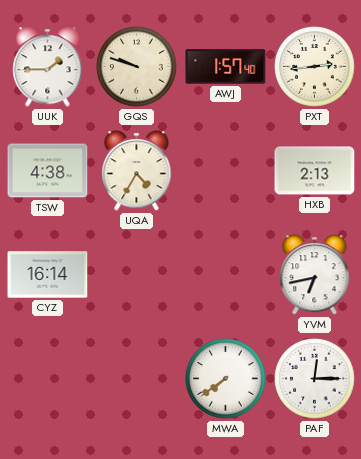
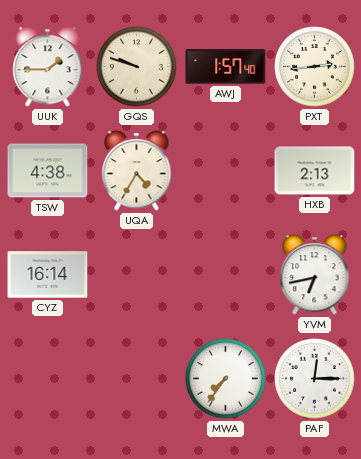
MWA: 7:39 -> 7:36 (226, 379)
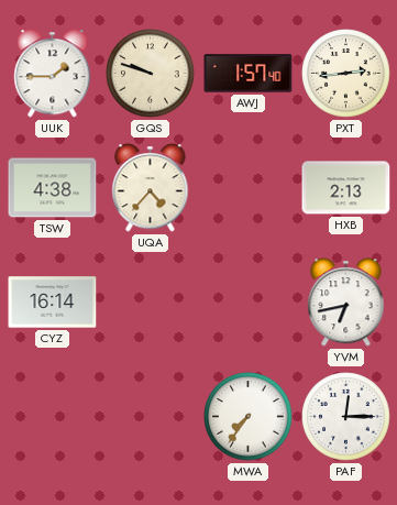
UQA: 4:35 -> 4:37 (151, 188)
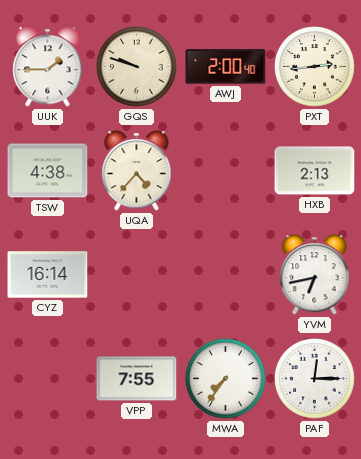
AWJ: 1:57 -> 2:00 (226, 67)
VPP: none -> 7:55 (137, 379)
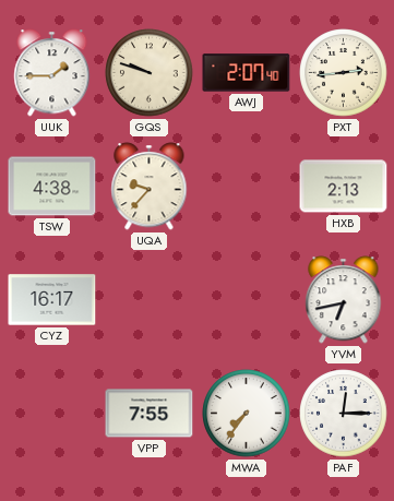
AWJ: 2:00 -> 2:07 (247, 73)
UQA: 4:37 -> 9:37 (150, 187)
CYZ: 16:14 -> 16:17 (52, 300)
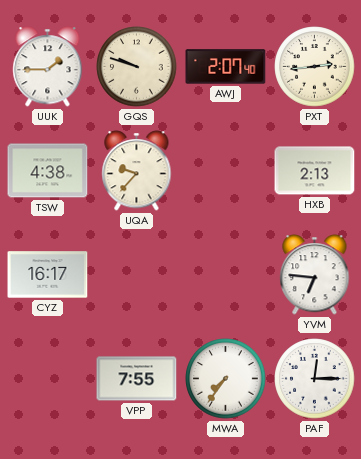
YVM: 6:43 -> 6:46 (315, 275)
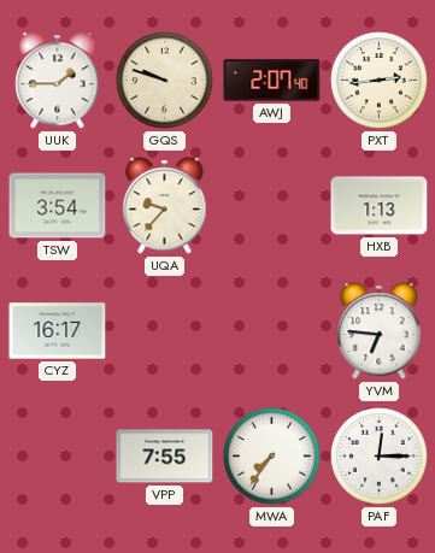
TSW: 4:38 -> 3:54 (58, 206)
HXB: 2:13 -> 1:13 (380, 206)
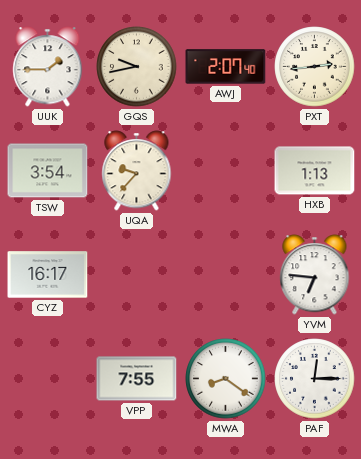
GQS: 9:48 -> 9:43 (137, 67)
MWA: 7:36 -> 8:21 (226, 379)
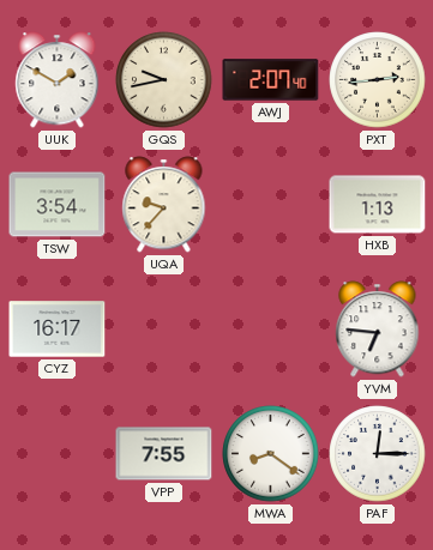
UUK: 1:45 -> 1:50 (58, 80)
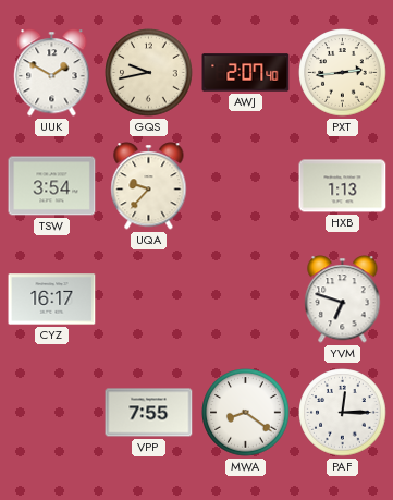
YVM: 6:46 -> 6:48 (343, 300)
